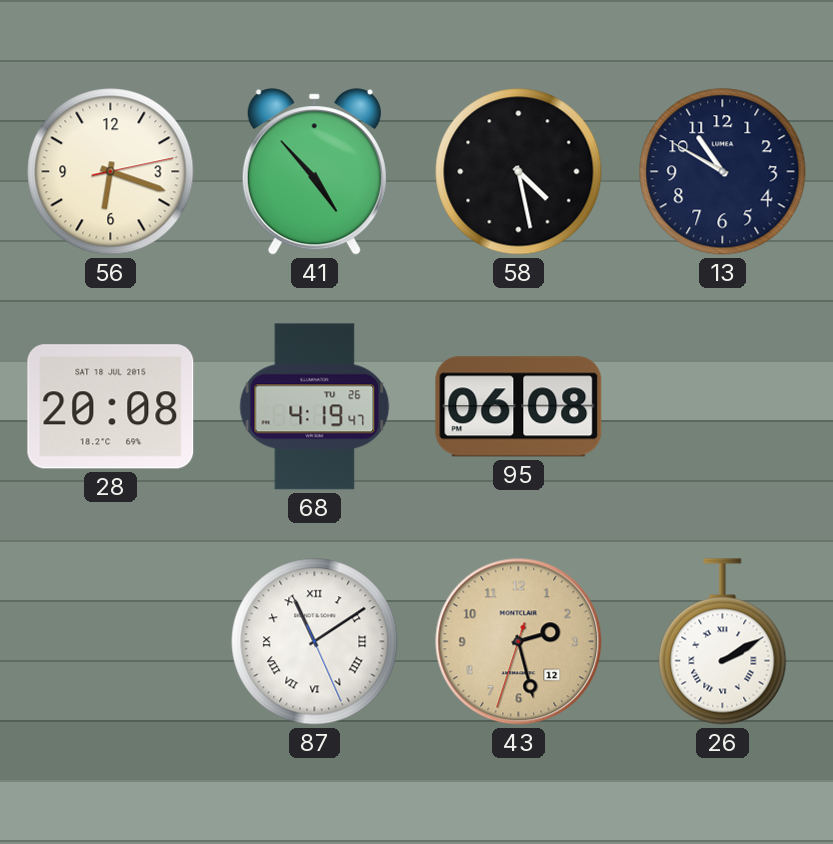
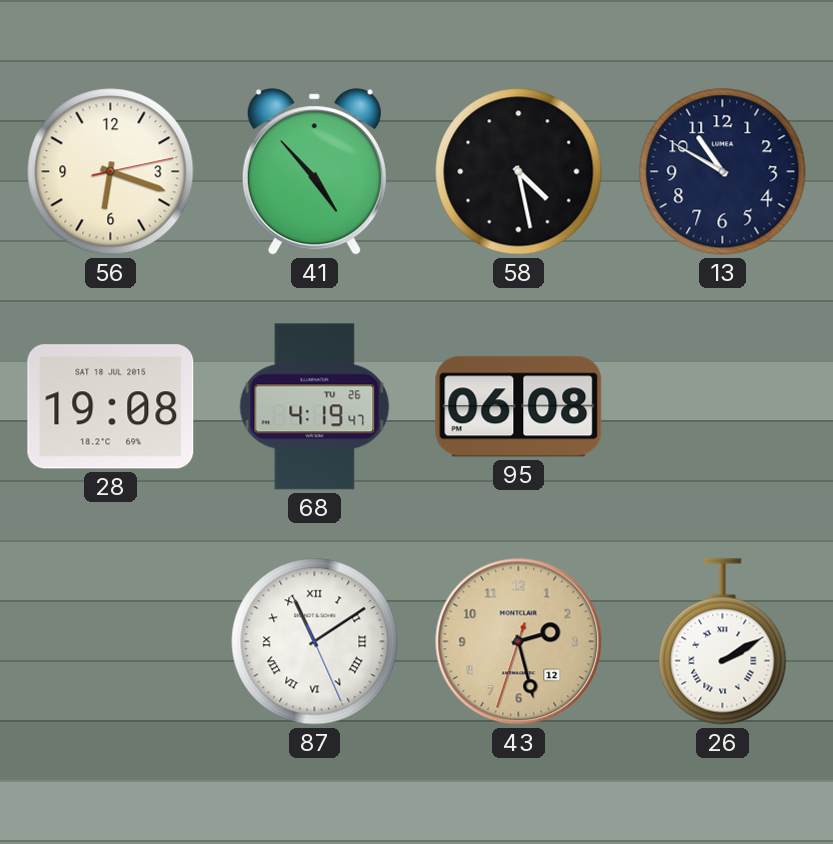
28: 20:08 -> 19:08 (111, 407)
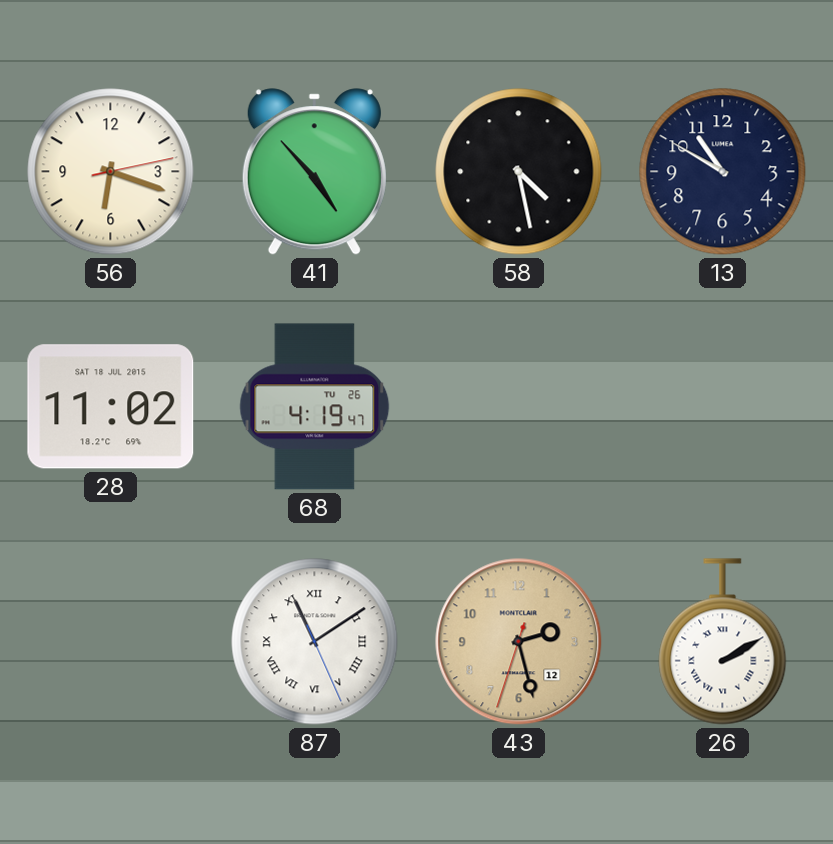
28: 19:08 -> 11:02 (111, 407)
95: 06:08 -> none (519, 407)
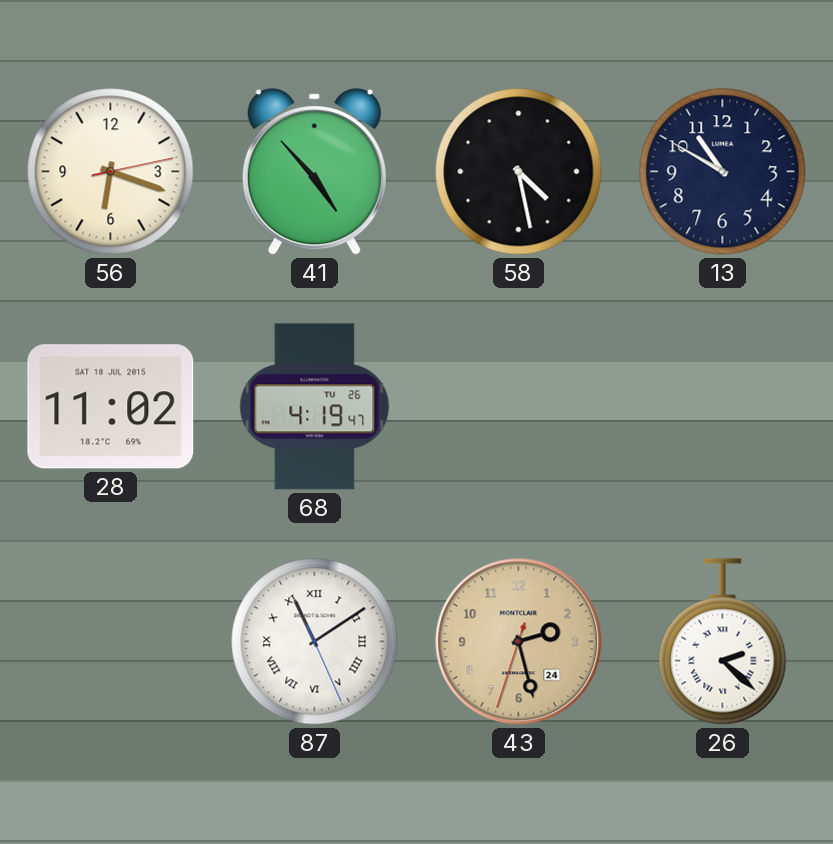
43 date: 12 -> 24 (519, 642)
26: 2:10 -> 2:22 (723, 642)
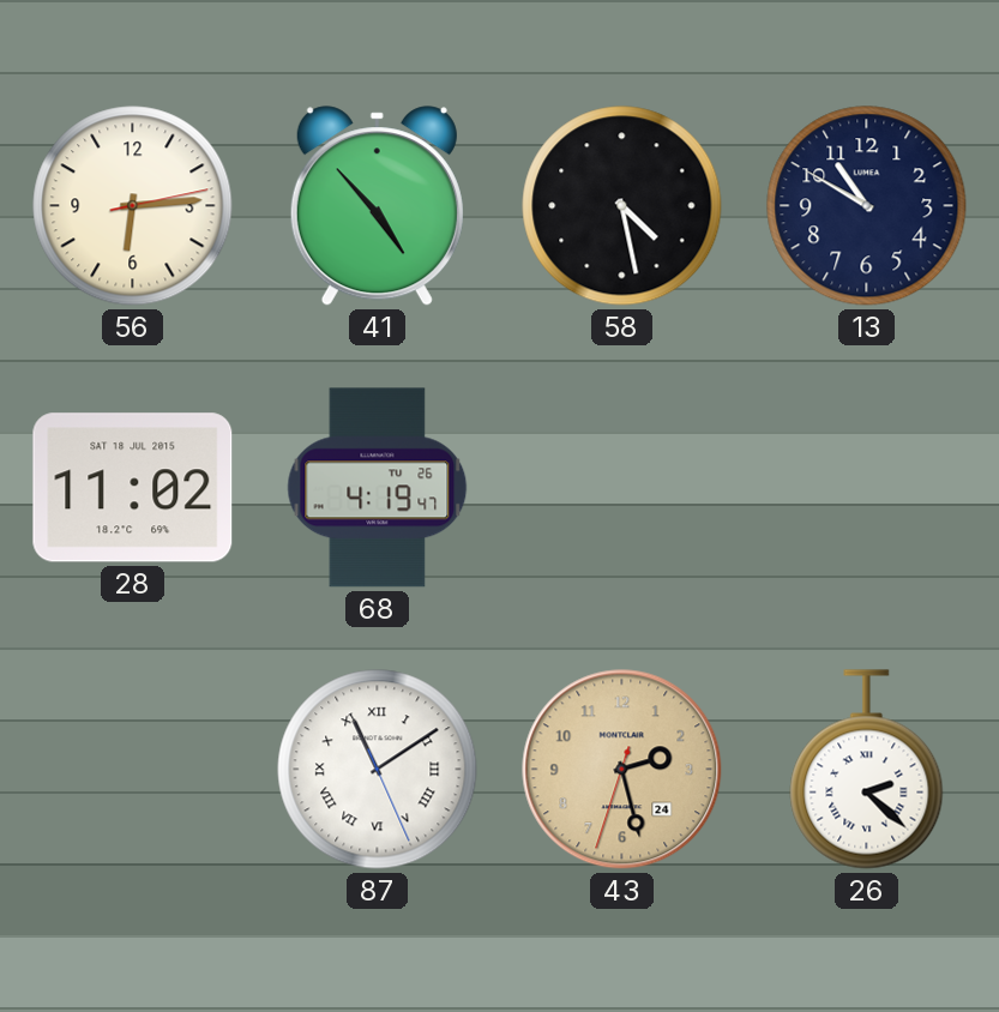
56: 6:18 -> 6:14 (133, 206)
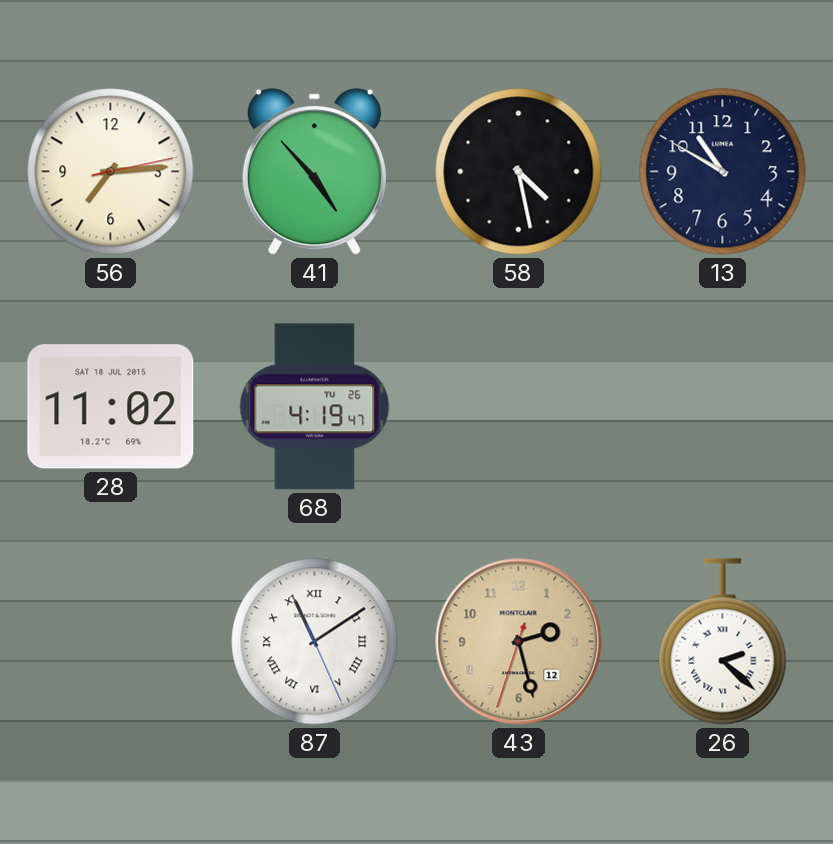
56: 6:14 -> 7:14 (111, 172)
43 date: 24 -> 12 (519, 642)
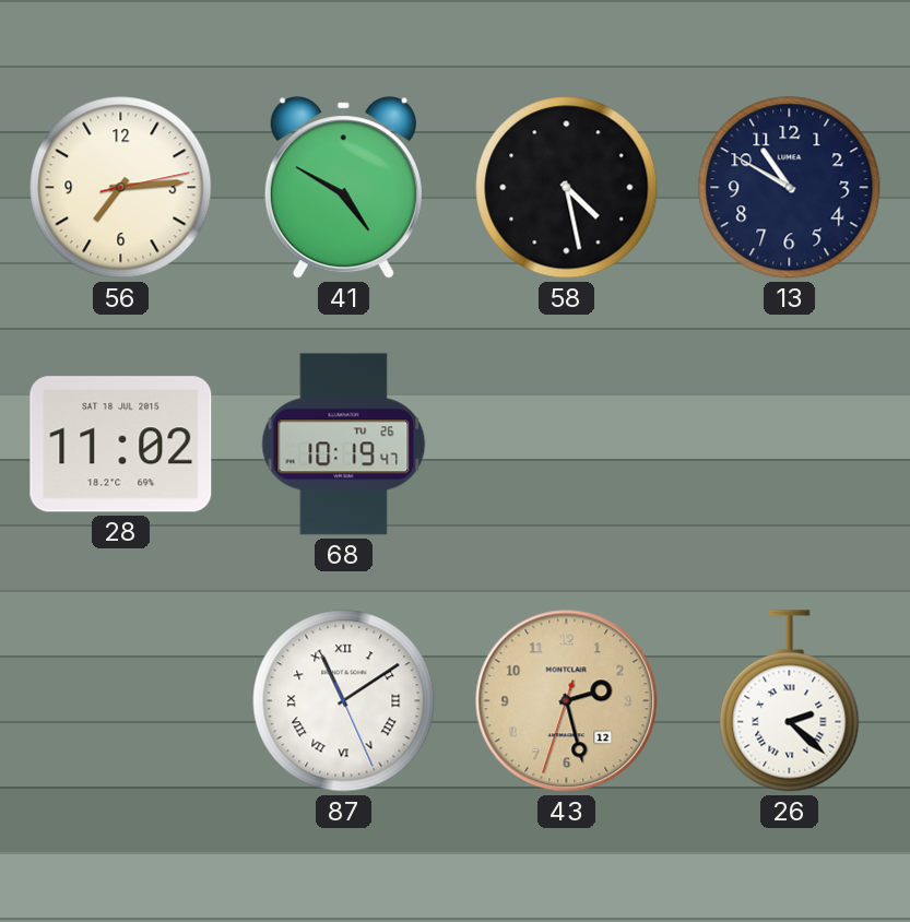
41: 4:53 -> 4:50 (343, 188)
68: 4:19 -> 10:19 (344, 445)
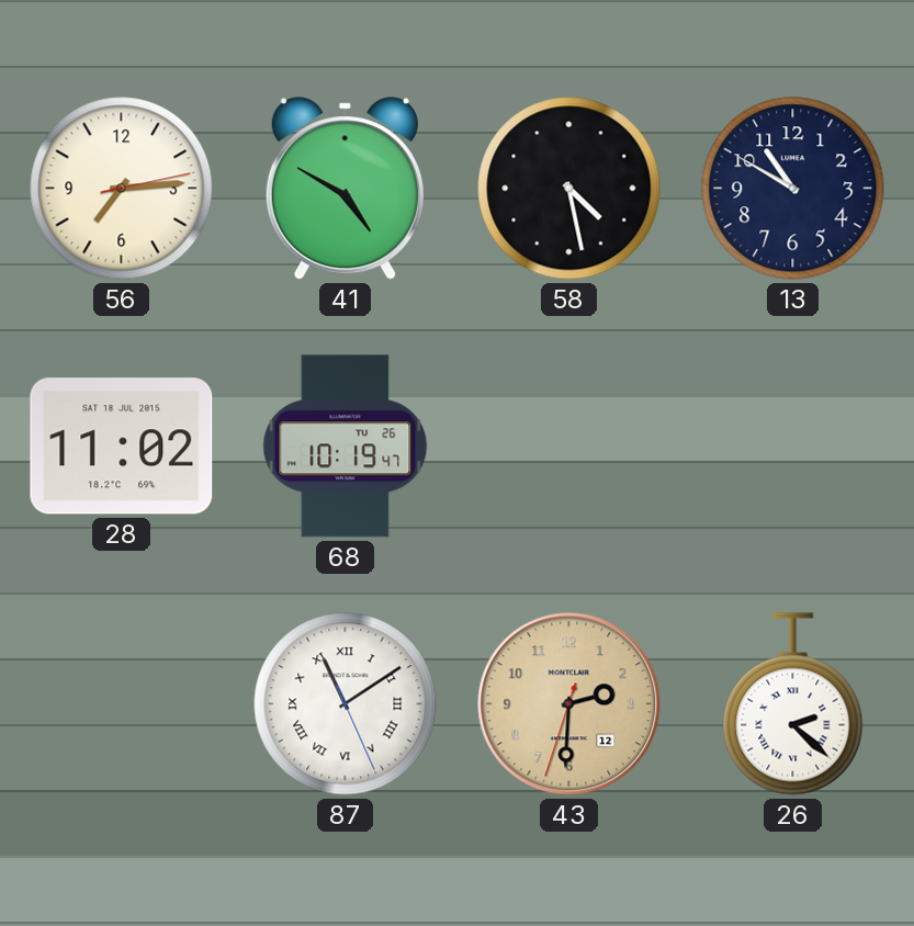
43: 2:27 -> 2:30 (569, 704)
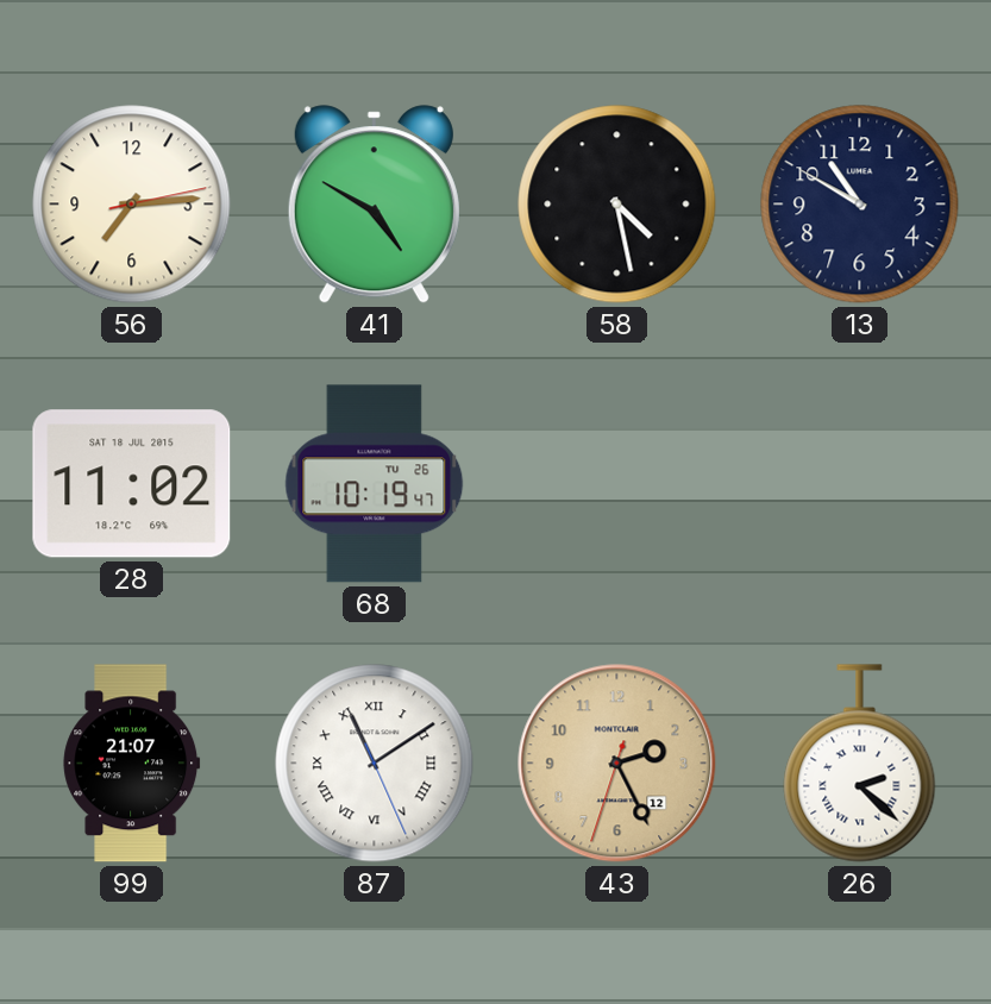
99: none -> 21:07 (132, 764)
43: 2:30 -> 2:25 (617, 764)
